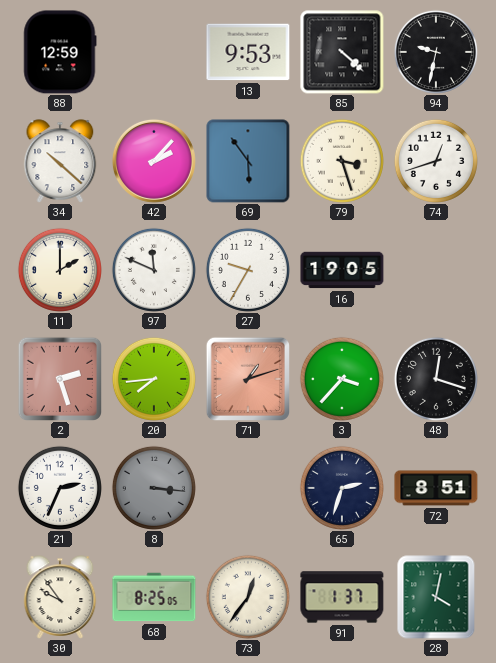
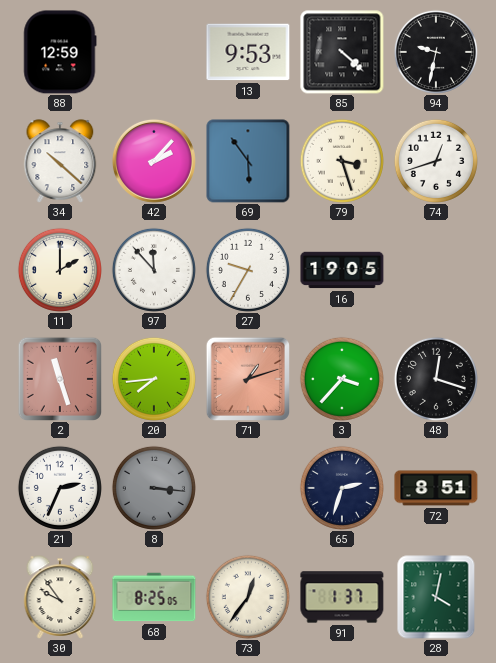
97: 11:49 -> 11:53 (154, 270)
2: 2:27 -> 11:27 (59, 378)
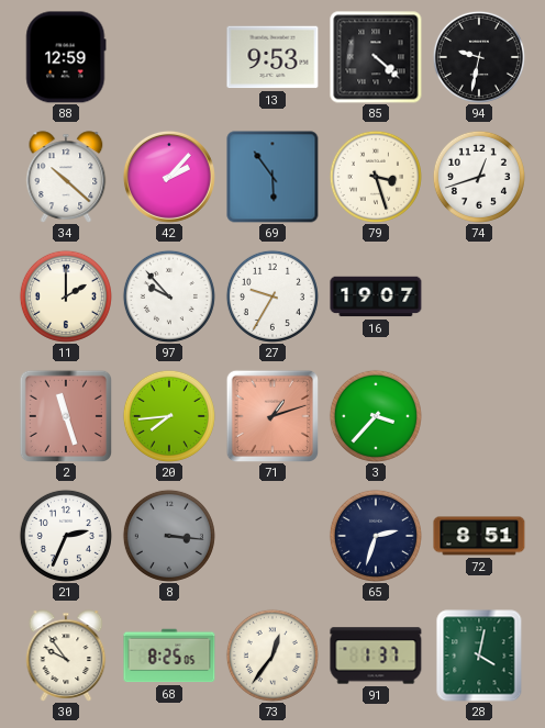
97: 11:53 -> 9:53 (169, 296)
16: 19:05 -> 19:07 (376, 296)
48: 12:18 -> none (436, 379)
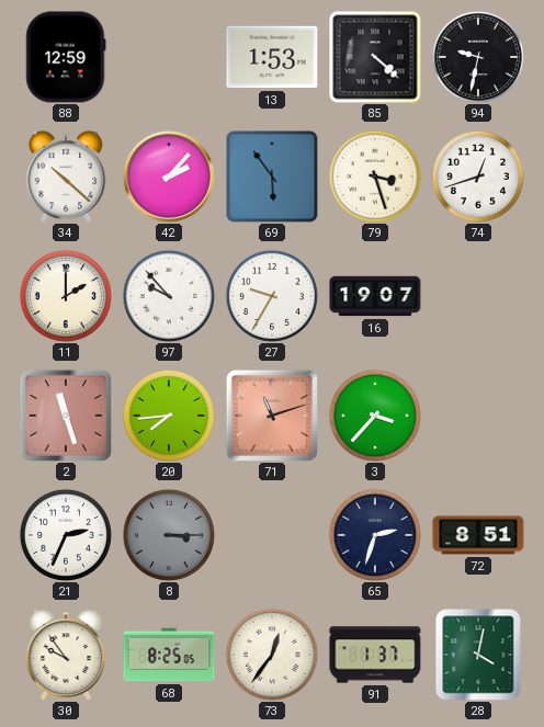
13: 9:53 -> 1:53 (272, 57)
71: 1:12 -> 11:12 (271, 414)
8: 3:16 -> 3:15 (169, 535)
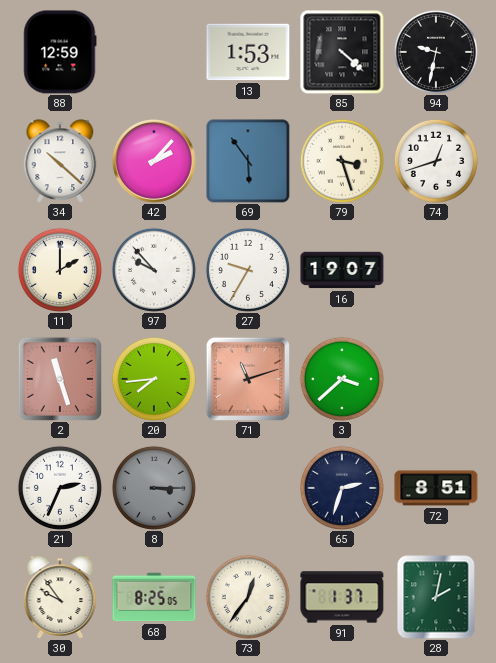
3: 3:37 -> 3:38 (342, 379)
28: 4:02 -> 2:02 (436, 597)
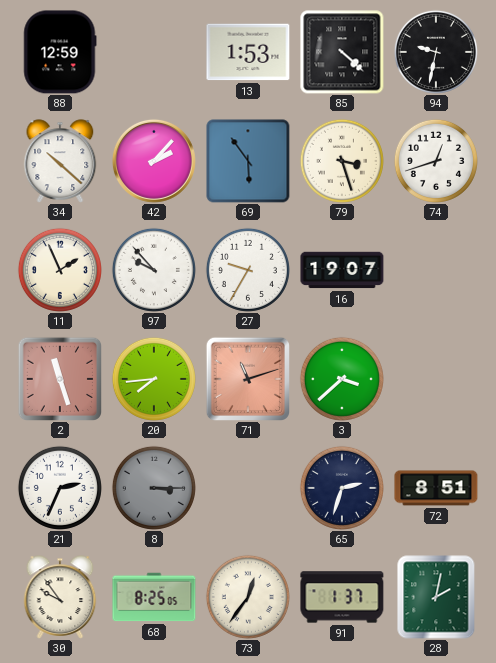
11: 2:00 -> 1:56 (60, 270)
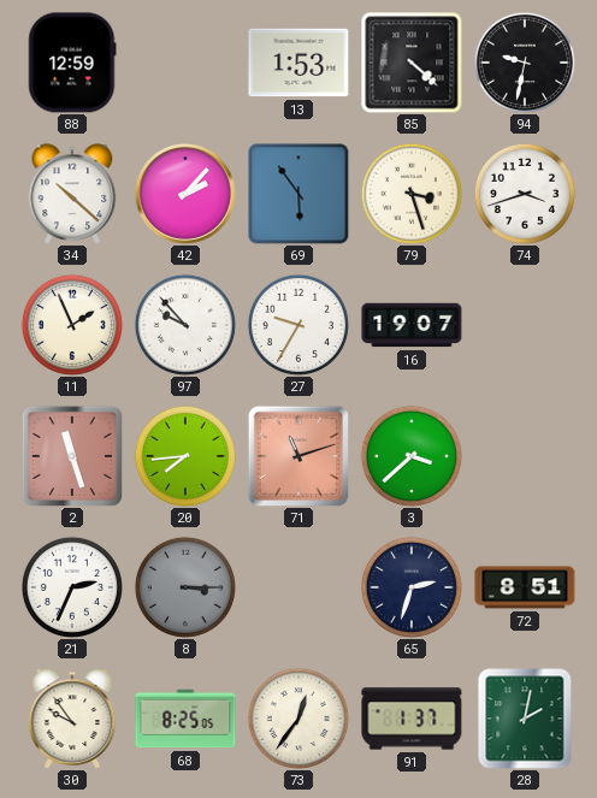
74: 12:42 -> 3:42 (525, 194)
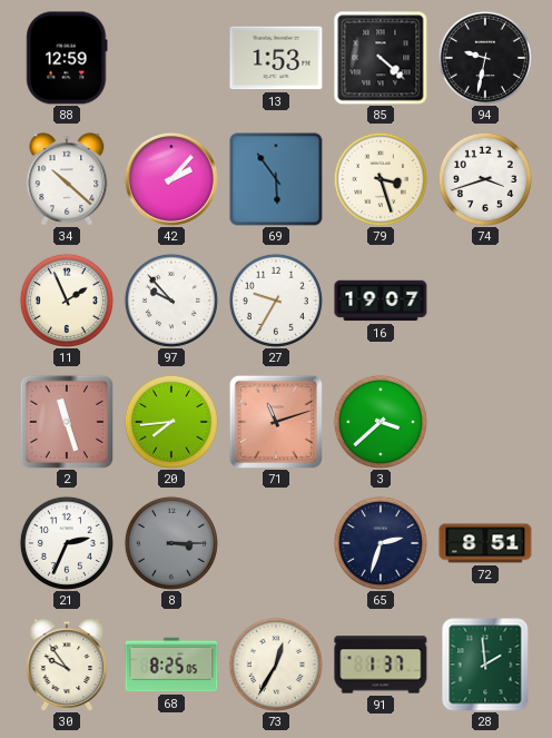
73: 12:36 -> 12:35 (276, 665)
28: 2:02 -> 1:59 (485, 665)
